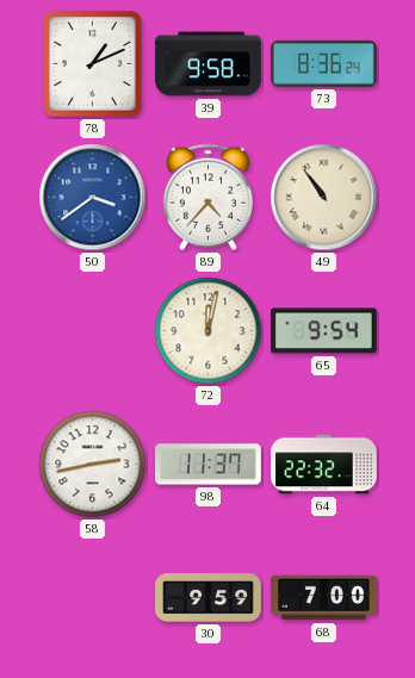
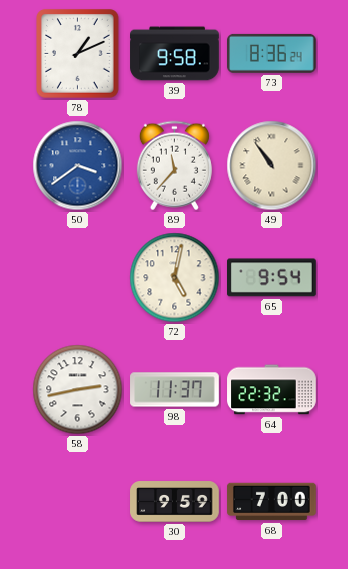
89: 4:37 -> 11:37 (174, 166)
72: 12:02 -> 5:02 (175, 278)
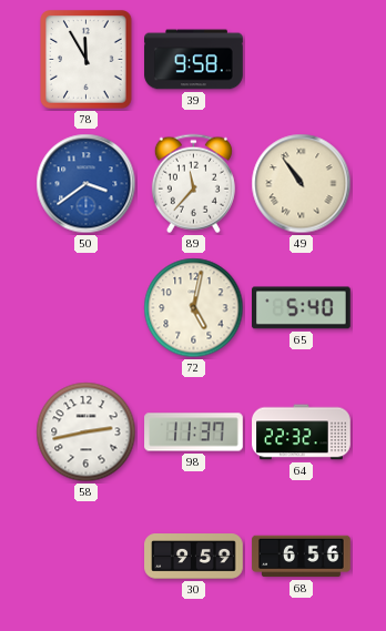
78: 1:11 -> 11:55 (87, 60)
73: 8:36 -> none (272, 53)
65: 9:54 -> 5:40 (302, 308)
68: 7:00 -> 6:56 (302, 557)
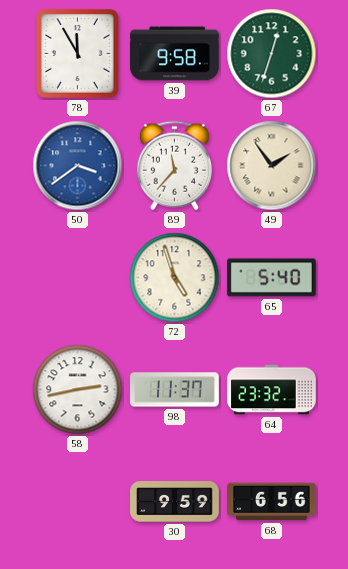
67: none -> 12:33 (272, 54)
49: 10:54 -> 1:54 (272, 166)
72: 5:02 -> 4:57 (175, 278)
64: 22:32 -> 23:32 (272, 390)
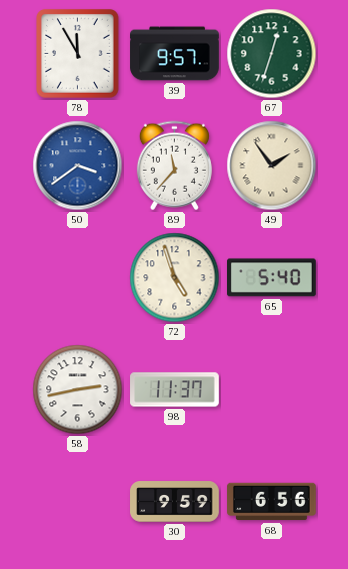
39: 9:58 -> 9:57 (175, 54)
64: 23:32 -> none (272, 390)
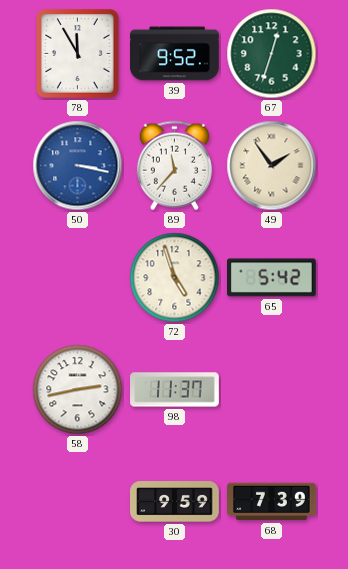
39: 9:57 -> 9:52 (175, 54)
50: 3:39 -> 3:17 (78, 166)
65: 5:40 -> 5:42 (272, 278)
68: 6:56 -> 7:39 (272, 502)
